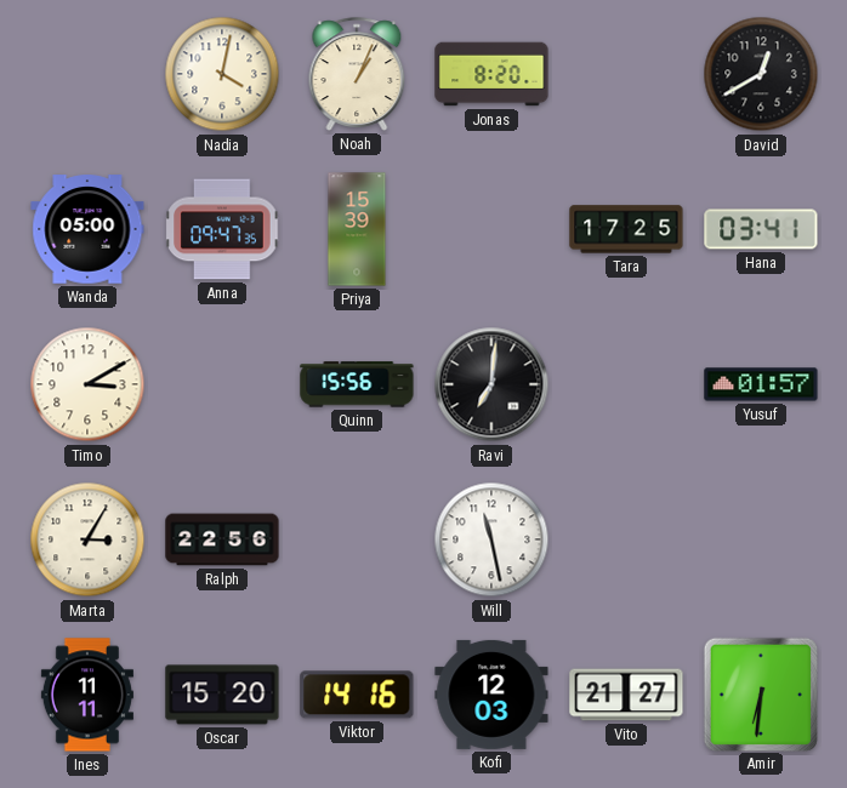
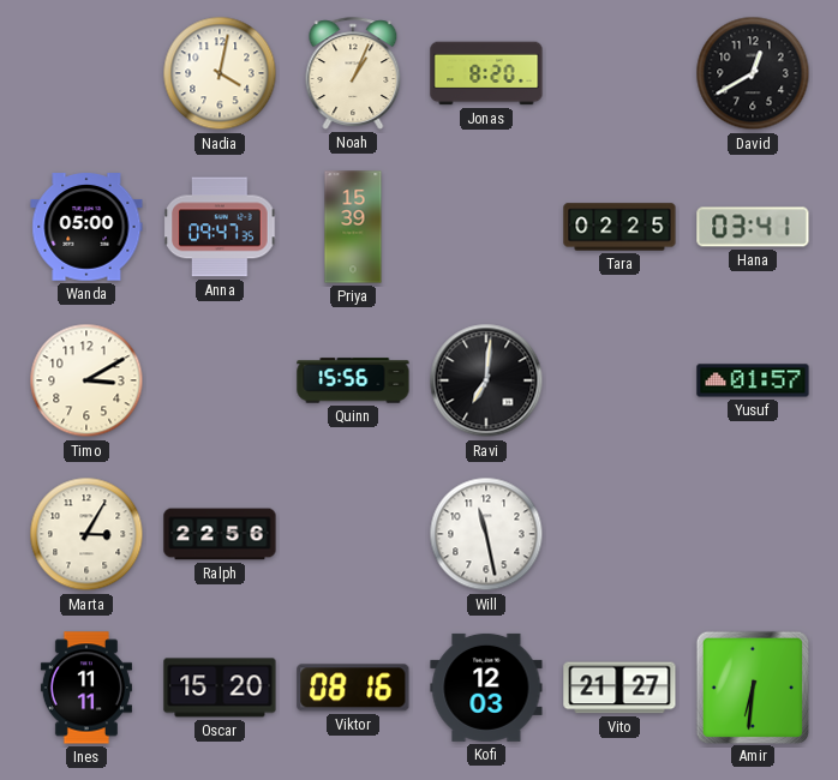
Tara: 17:25 -> 02:25 (619, 227)
Viktor: 14:16 -> 08:16 (353, 688)
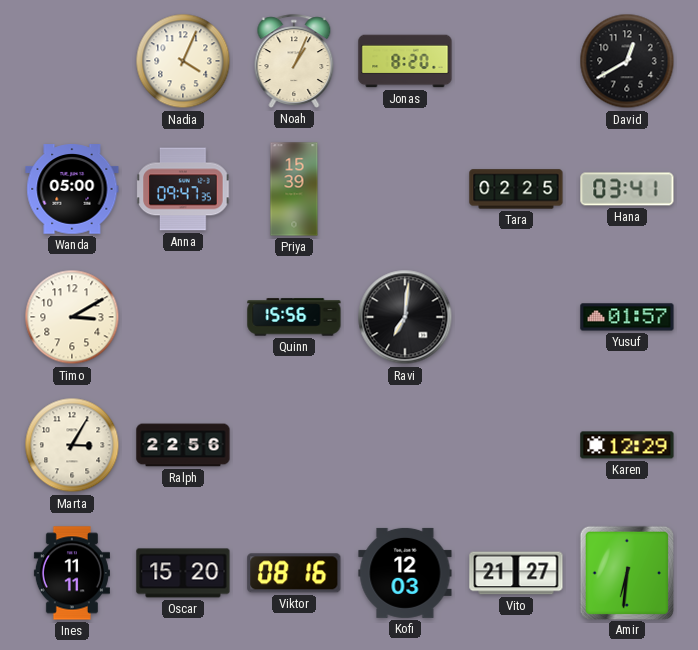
Nadia: 4:02 -> 4:04 (183, 61)
Will: 11:28 -> none (486, 534)
Karen: none -> 12:29 (627, 445)
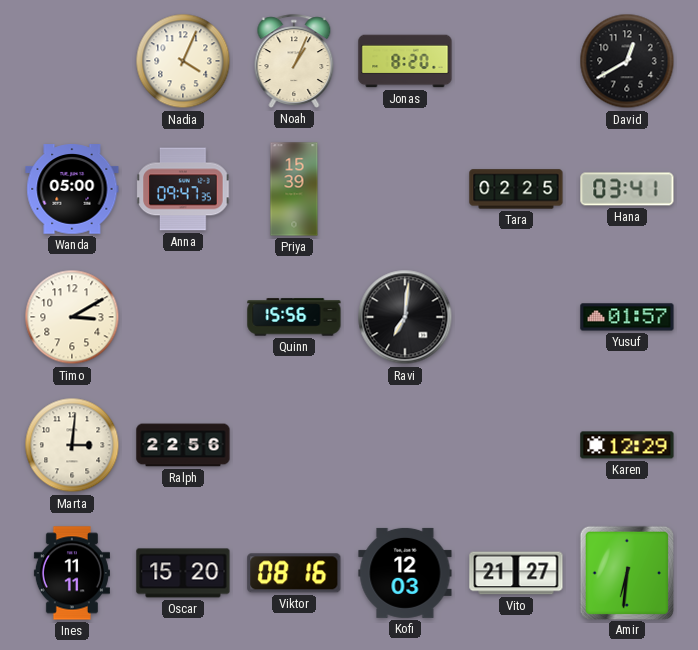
Marta: 3:05 -> 3:01 (72, 445)
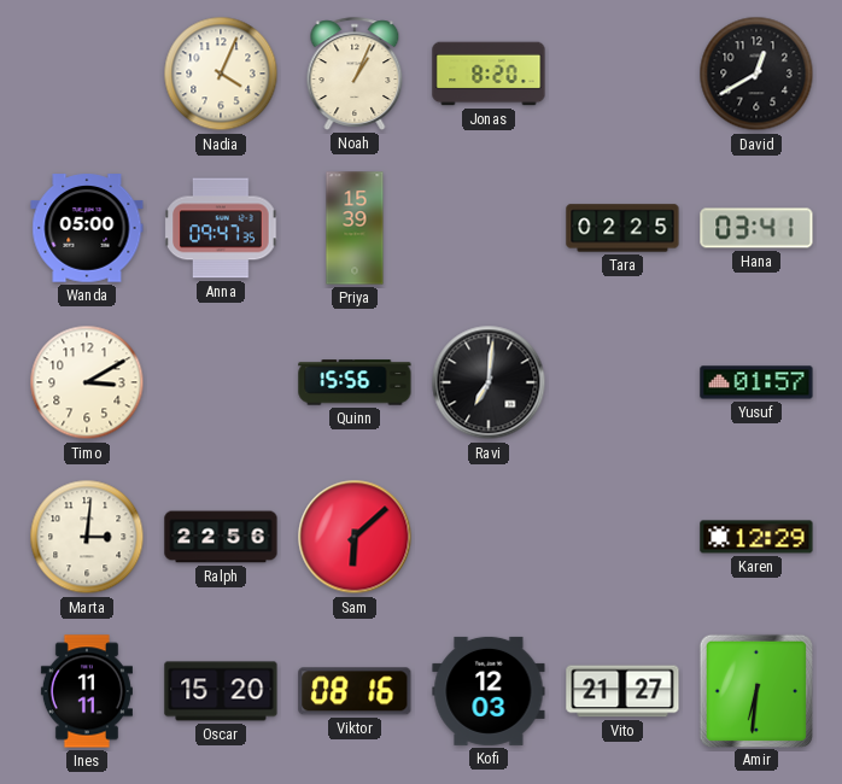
Sam: none -> 6:08 (355, 537)
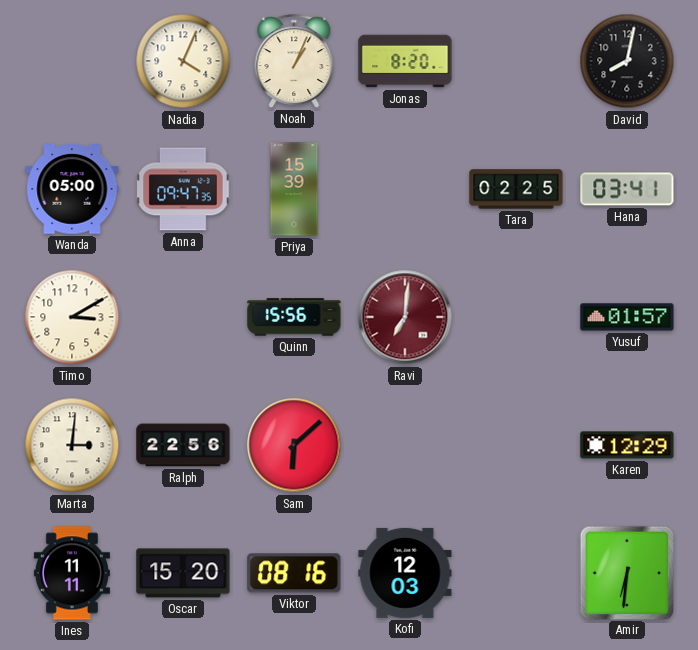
David: 12:40 -> 8:02 (627, 61)
Ravi dial: black -> burgundy (405, 317)
Vito: 21:27 -> none (622, 691)
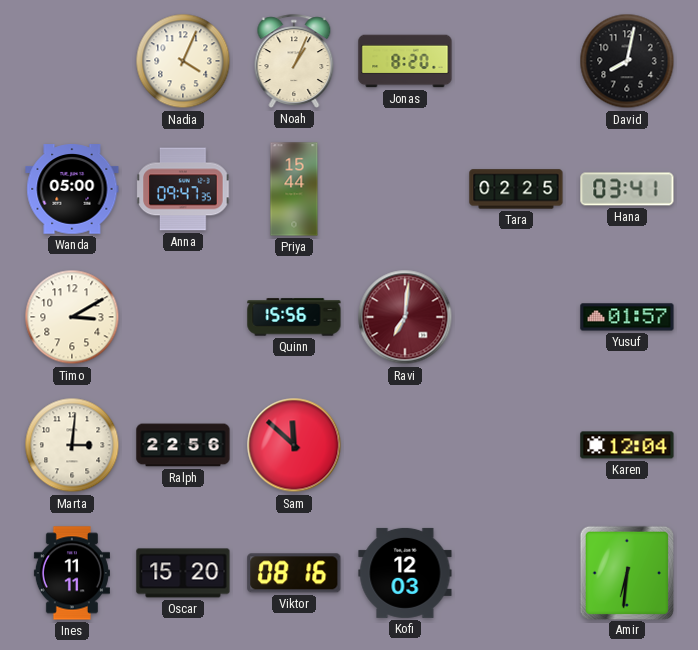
Priya: 15:39 -> 15:44 (294, 189)
Sam: 6:08 -> 11:52 (294, 445)
Karen: 12:29 -> 12:04 (627, 445)
